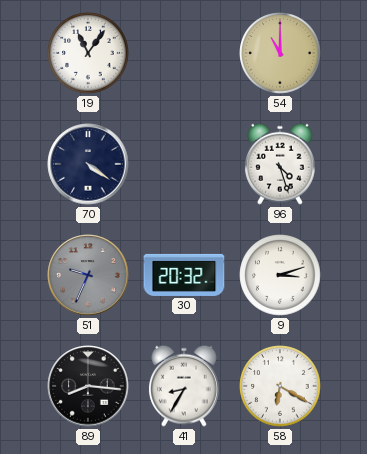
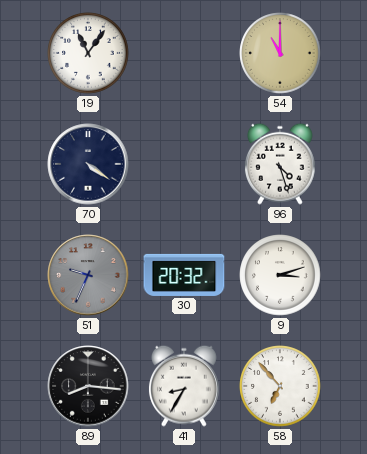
58: 6:20 -> 6:53 (280, 386)
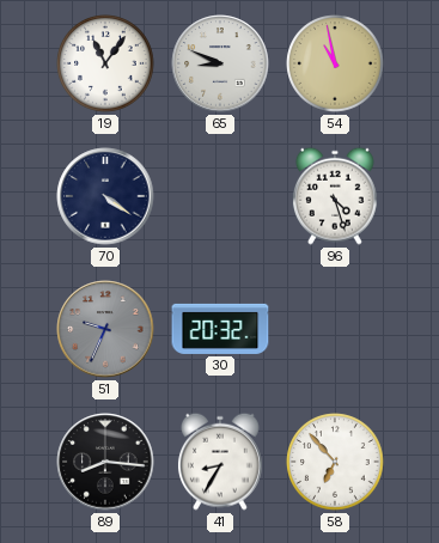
65: none -> 8:49 (220, 63)
54: 11:00 -> 10:58 (335, 63)
9: 3:12 -> none (280, 275)
